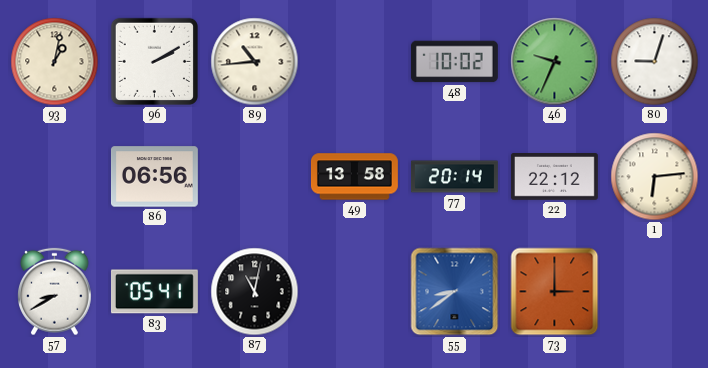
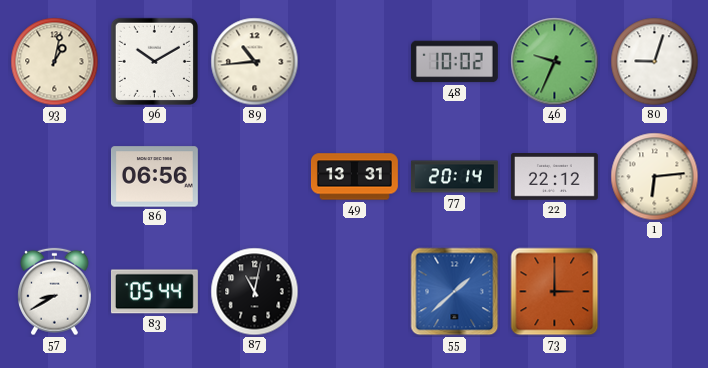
96: 2:10 -> 10:10 (154, 61)
49: 13:58 -> 13:31 (354, 177)
83: 05:41 -> 05:44 (154, 292)
55: 8:39 -> 1:38 (455, 292)
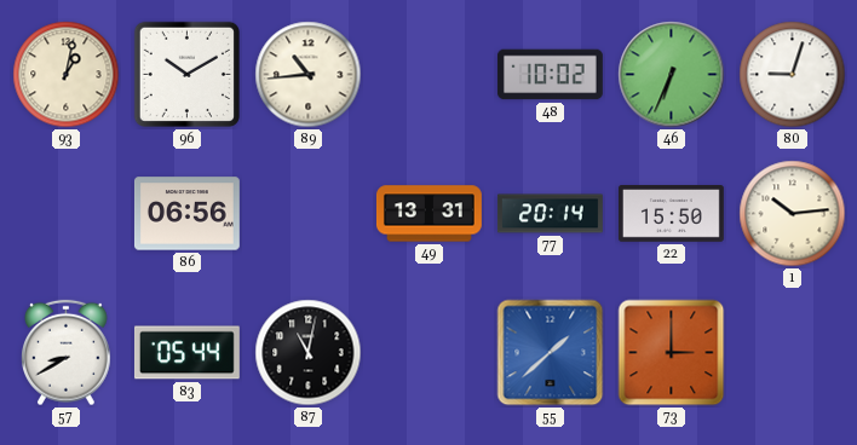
46: 9:34 -> 6:34 (672, 75)
22: 22:12 -> 15:50 (671, 214)
1: 6:14 -> 10:14 (793, 214)
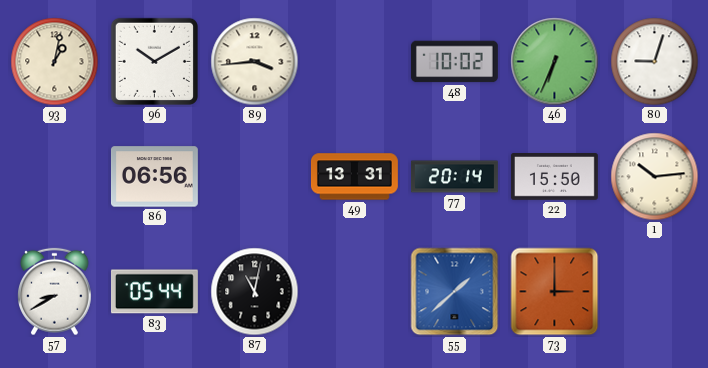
89: 10:44 -> 3:44 (255, 62)
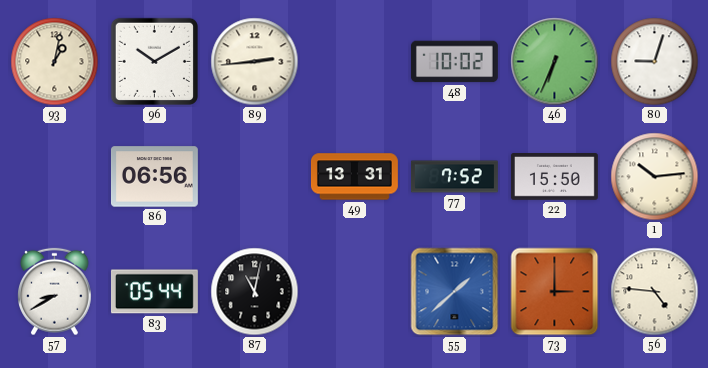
89: 3:44 -> 2:44 (255, 62)
77: 20:14 -> 7:52 (455, 177)
56: none -> 4:46 (655, 292)
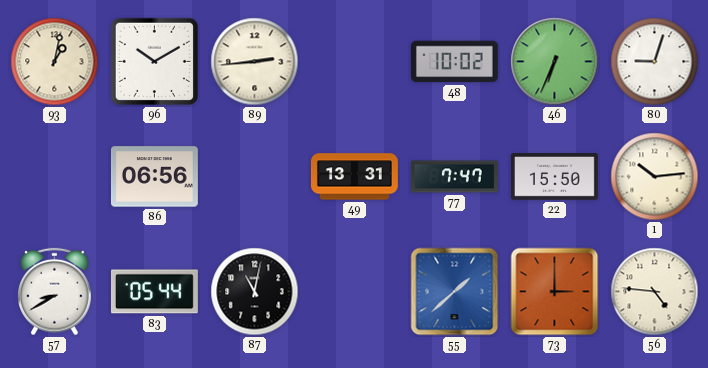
77: 7:52 -> 7:47 (455, 177)
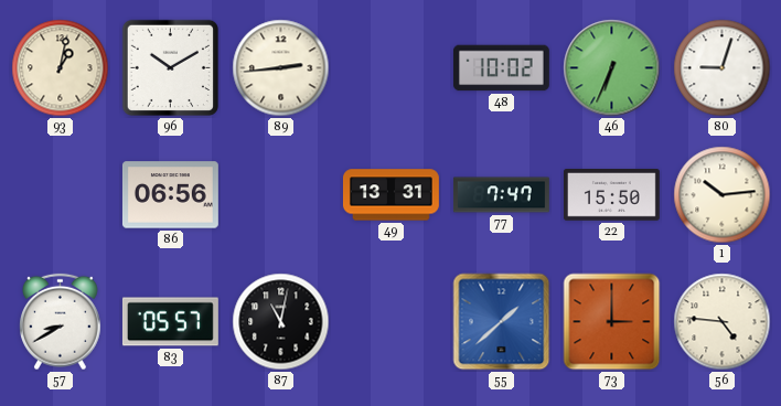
83: 05:44 -> 05:57 (170, 322)
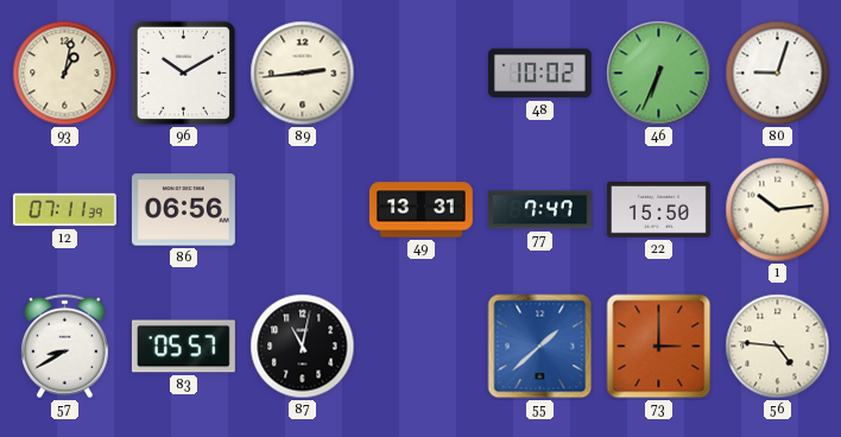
12: none -> 07:11 (64, 210)
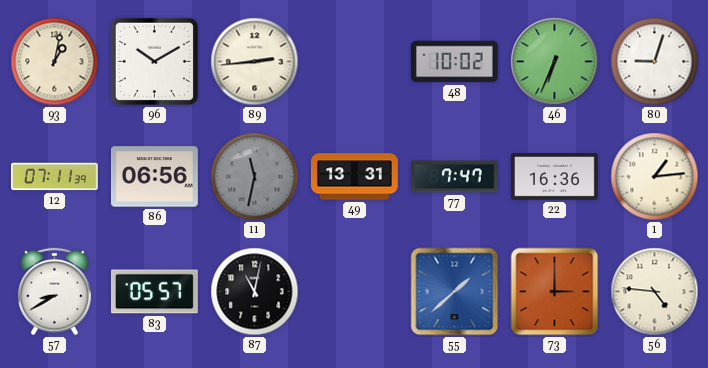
11: none -> 11:32 (255, 177)
22: 15:50 -> 16:36 (554, 177)
1: 10:14 -> 1:14 (655, 177)
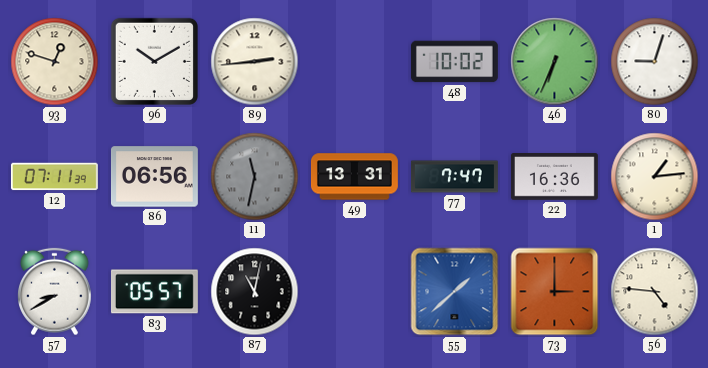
93: 1:02 -> 12:48 (55, 62)
